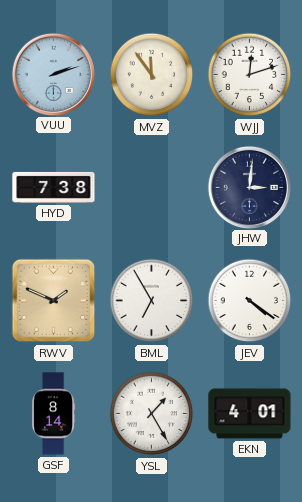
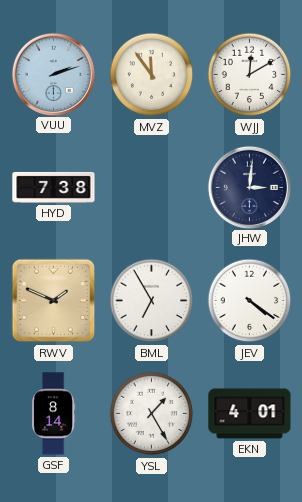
WJJ: 12:12 -> 12:10 (250, 75)
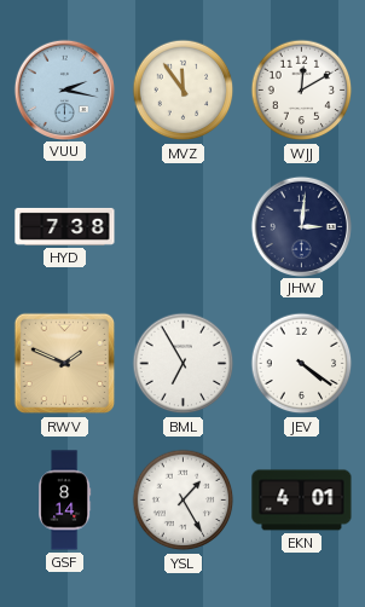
VUU: 2:12 -> 2:17 (64, 89)
